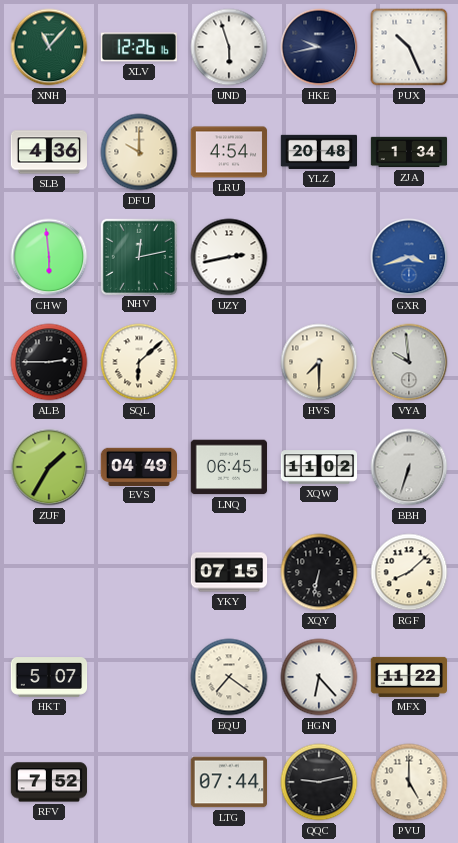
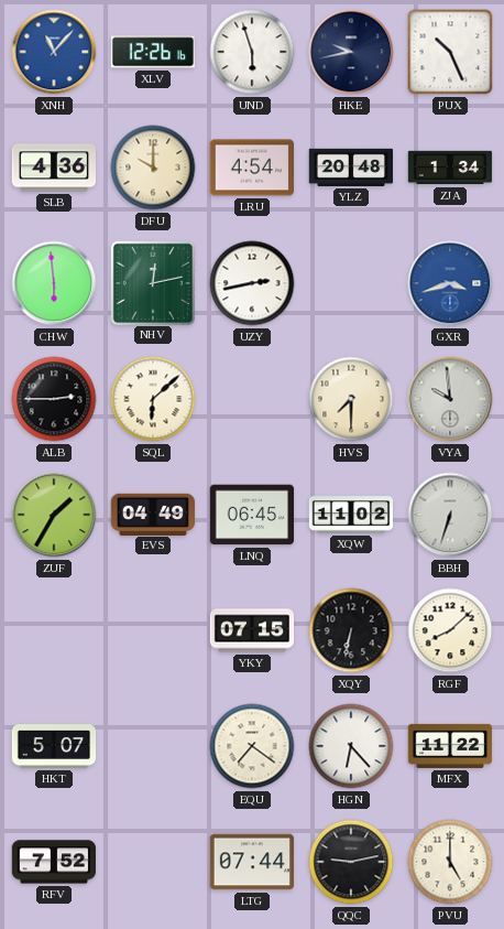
XNH dial: green -> blue (54, 52)
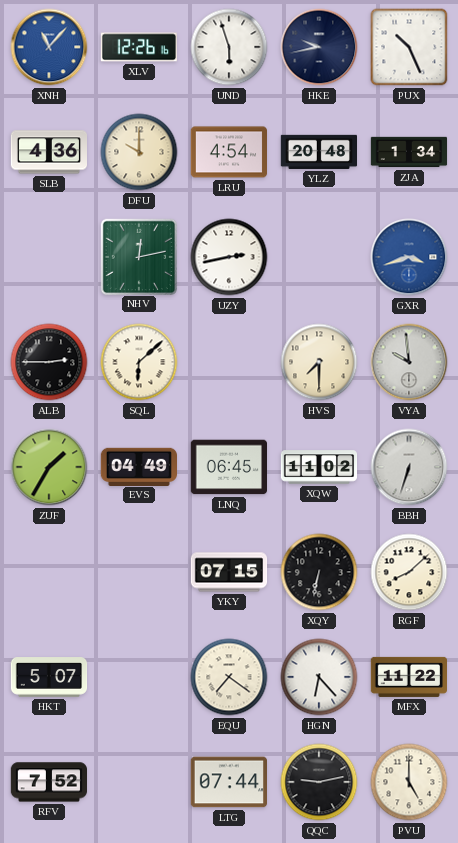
CHW: 5:59 -> none (54, 283)
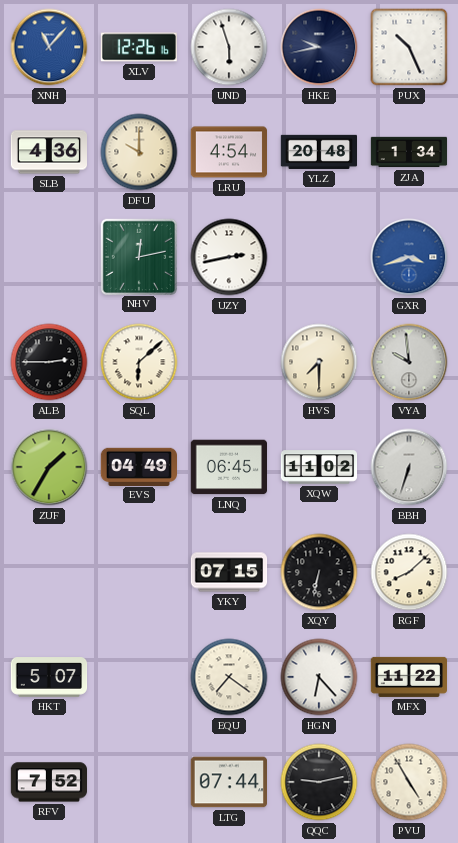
PVU: 5:00 -> 4:55 (409, 782)
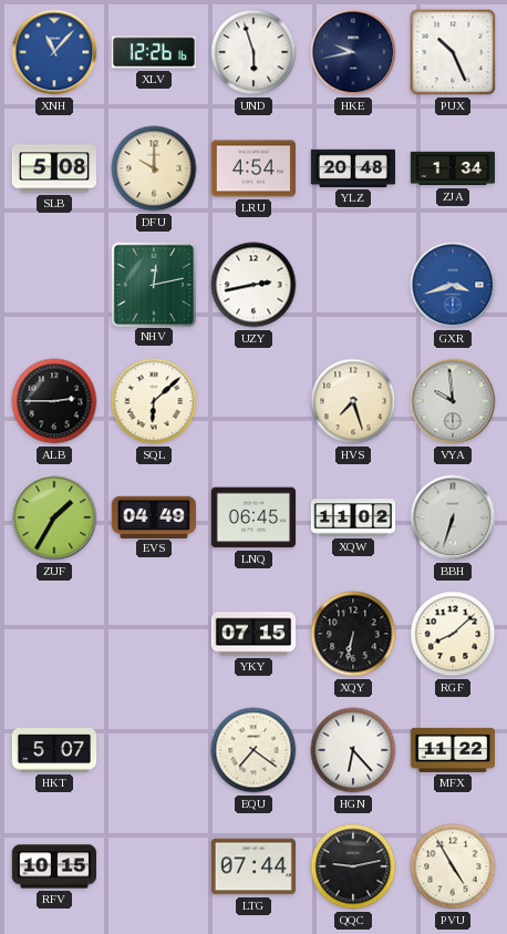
SLB: 4:36 -> 5:08 (53, 168)
HVS: 7:30 -> 7:27 (353, 401)
RFV: 7:52 -> 10:15 (53, 866)
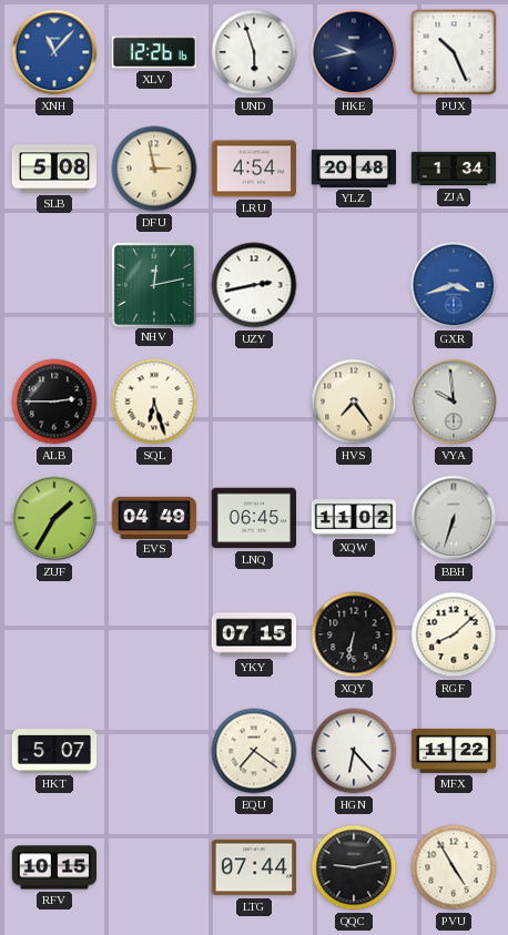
DFU: 10:00 -> 2:58 (154, 169)
SQL: 6:08 -> 6:27 (154, 402)
HVS: 7:27 -> 7:24 (354, 402)
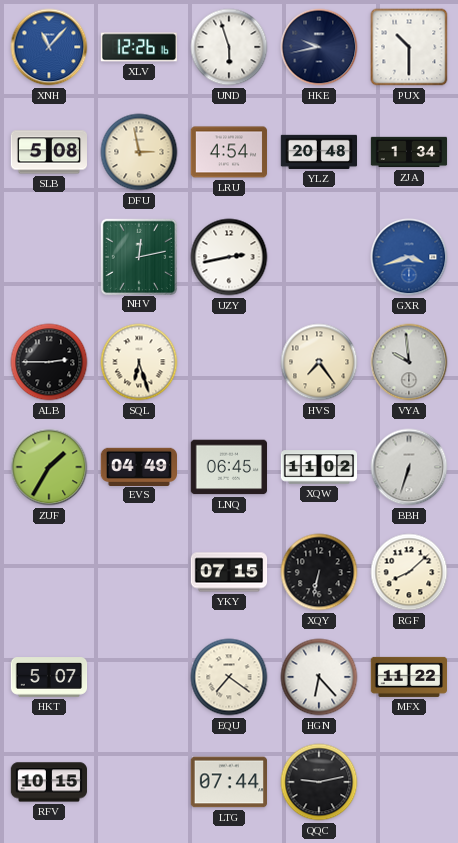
PUX: 10:26 -> 10:30 (409, 47)
PVU: 4:55 -> none (454, 867)
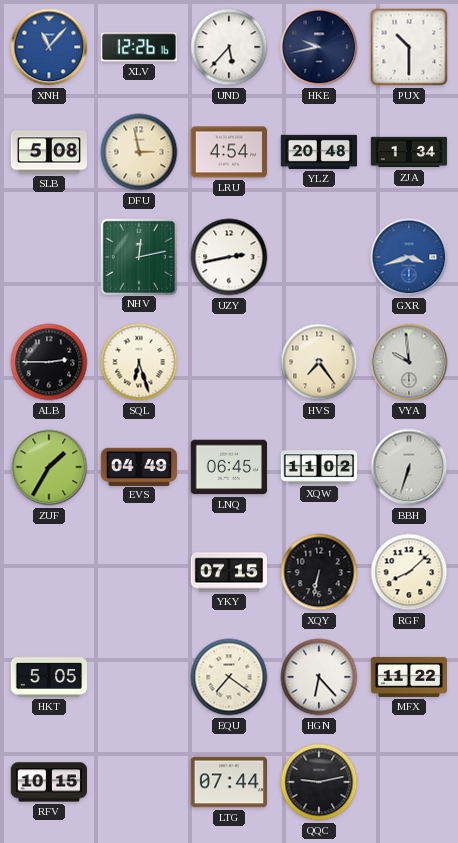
UND: 5:57 -> 5:37 (229, 47)
HKT: 5:07 -> 5:05 (49, 677)
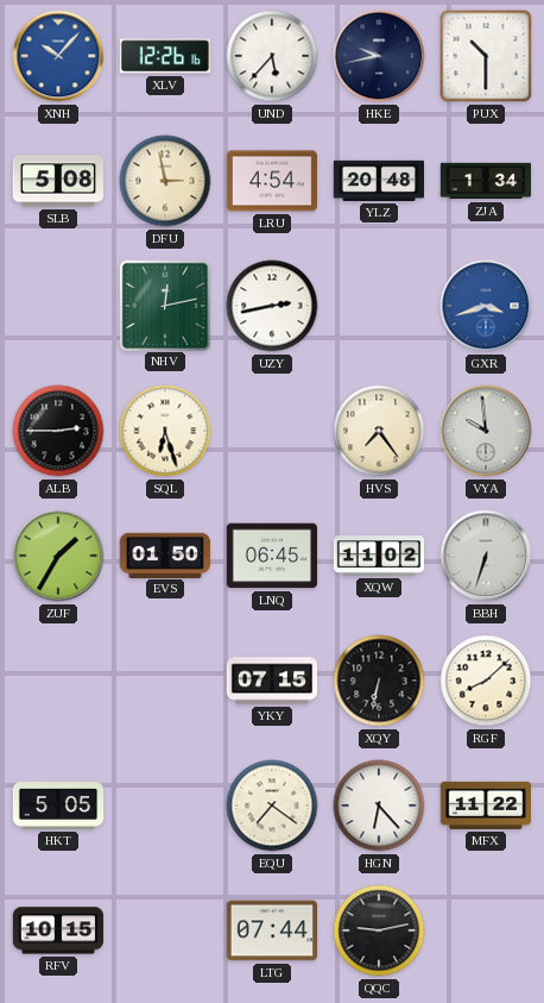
XNH: 11:07 -> 10:07 (58, 56)
EVS: 04:49 -> 01:50 (164, 554)
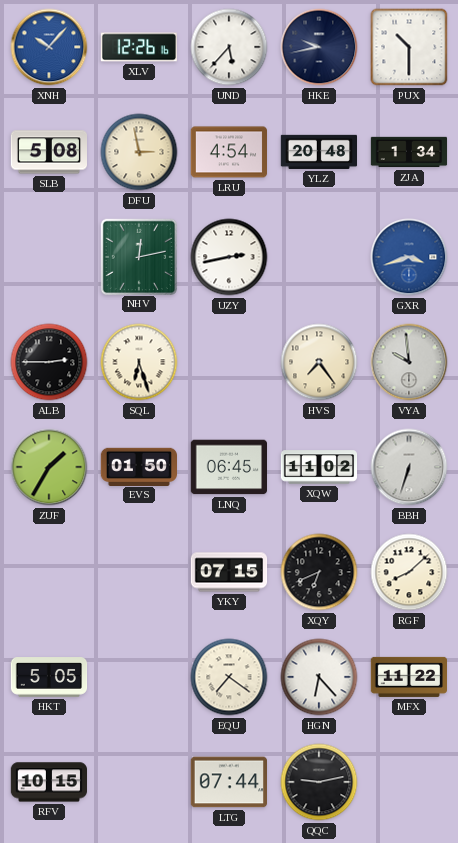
XQY: 6:32 -> 6:41 (319, 572)
